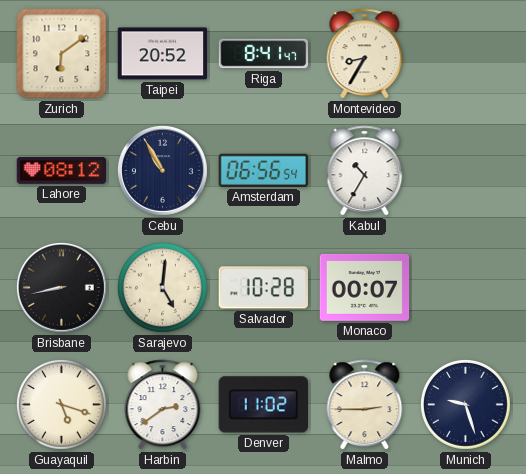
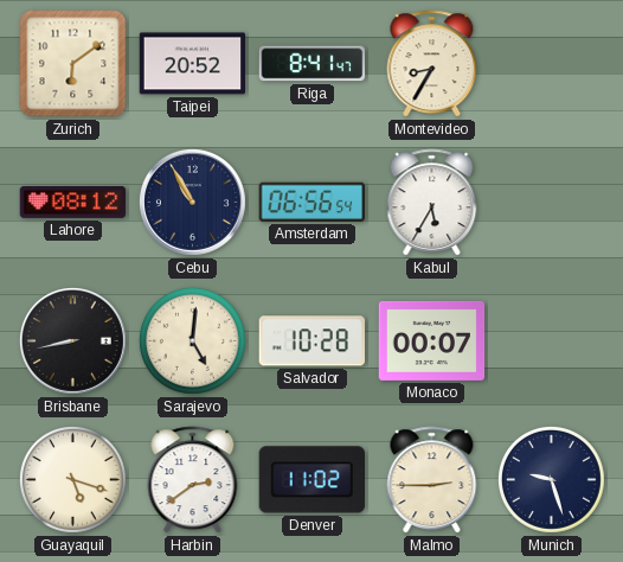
Kabul: 10:35 -> 5:35 (432, 203)
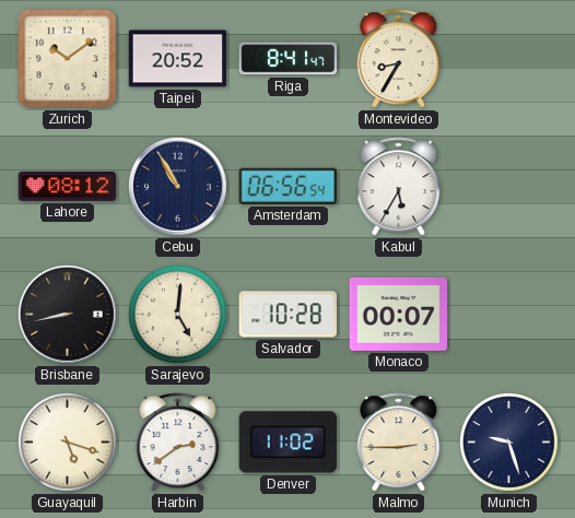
Zurich: 6:09 -> 10:09 (68, 59)
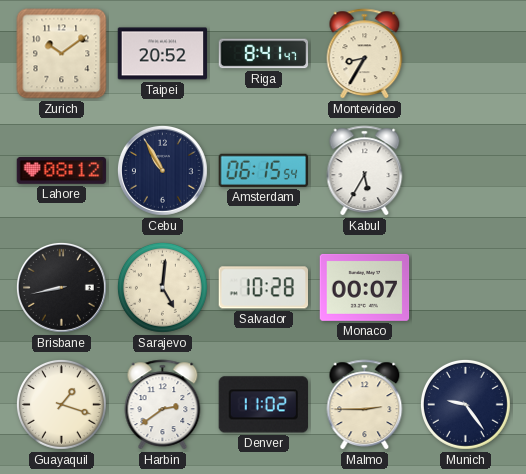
Amsterdam: 06:56 -> 06:15 (263, 170)
Guayaquil: 5:18 -> 1:18 (61, 404)
Munich: 9:27 -> 9:24 (465, 404)
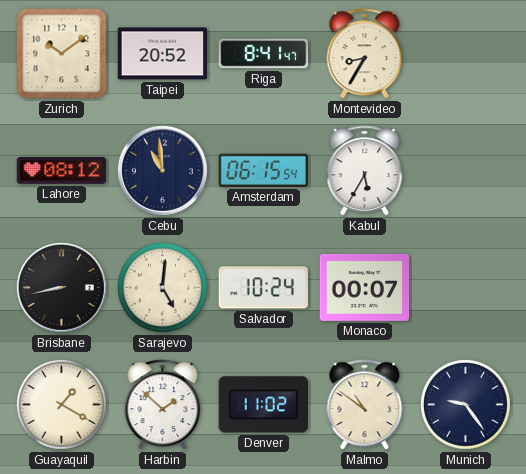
Cebu: 10:55 -> 10:59 (162, 170)
Salvador: 10:28 -> 10:24 (263, 288)
Guayaquil: 1:18 -> 1:20 (61, 404)
Harbin: 2:39 -> 1:52 (163, 405)
Malmo: 2:45 -> 10:51 (365, 405)
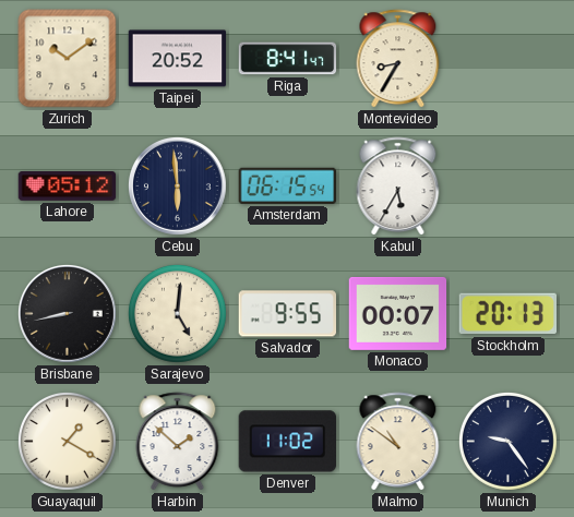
Lahore: 08:12 -> 05:12 (68, 187)
Cebu: 10:59 -> 5:59 (177, 185)
Salvador: 10:24 -> 9:55 (287, 314)
Stockholm: none -> 20:13 (507, 314)
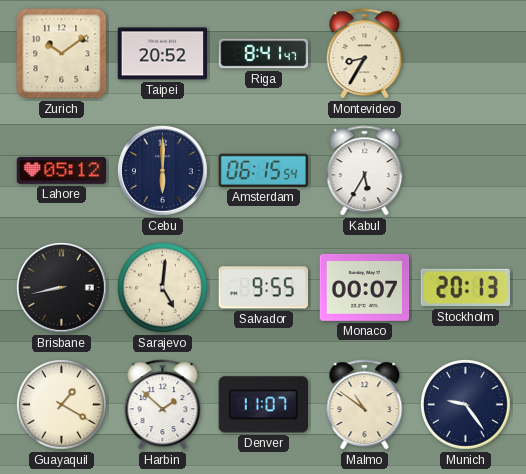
Cebu: 5:59 -> 6:00 (162, 170)
Denver: 11:02 -> 11:07 (263, 405)
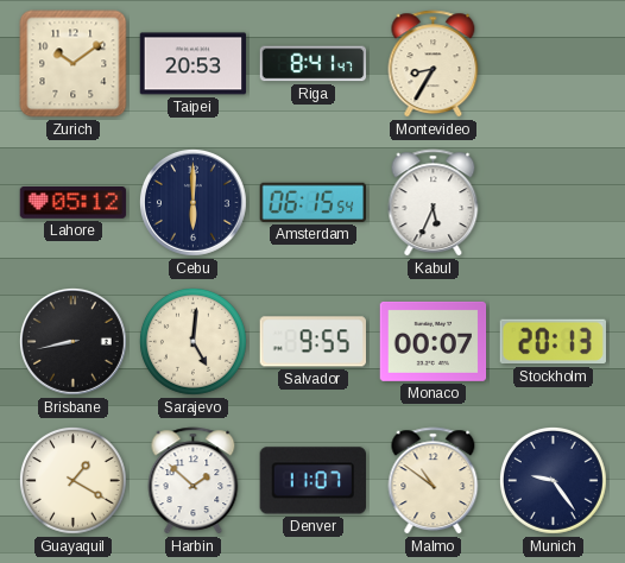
Taipei: 20:52 -> 20:53 (194, 64)
Kabul: 5:35 -> 5:34 (434, 203)
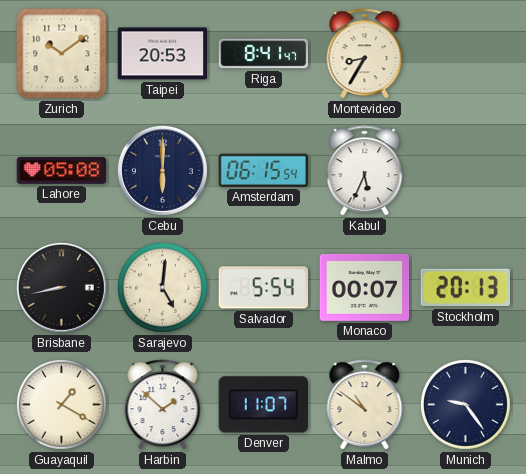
Lahore: 05:12 -> 05:08 (62, 171)
Salvador: 9:55 -> 5:54 (263, 288)
